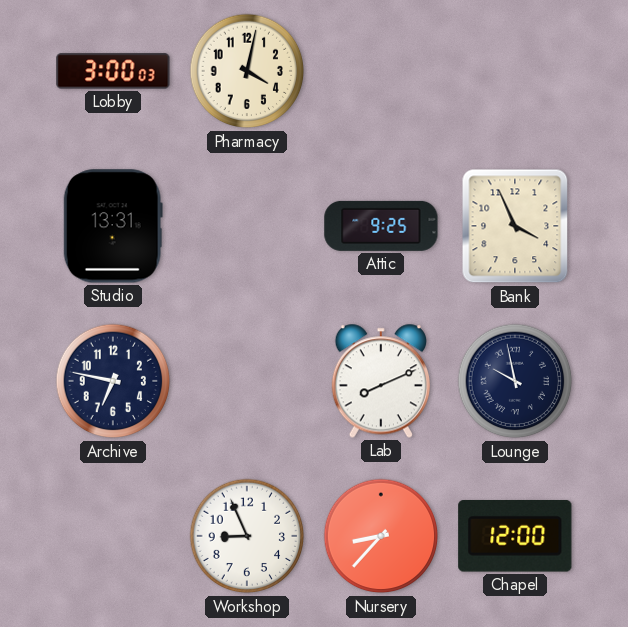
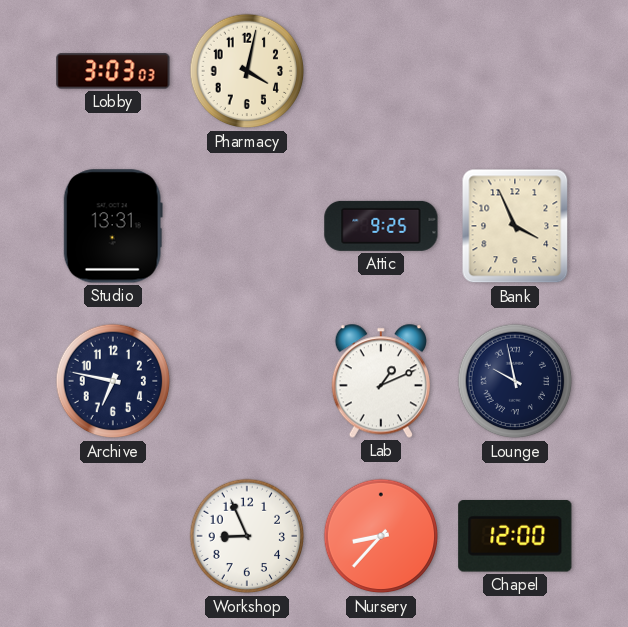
Lobby: 3:00 -> 3:03 (113, 71)
Lab: 8:11 -> 1:11 (381, 381)
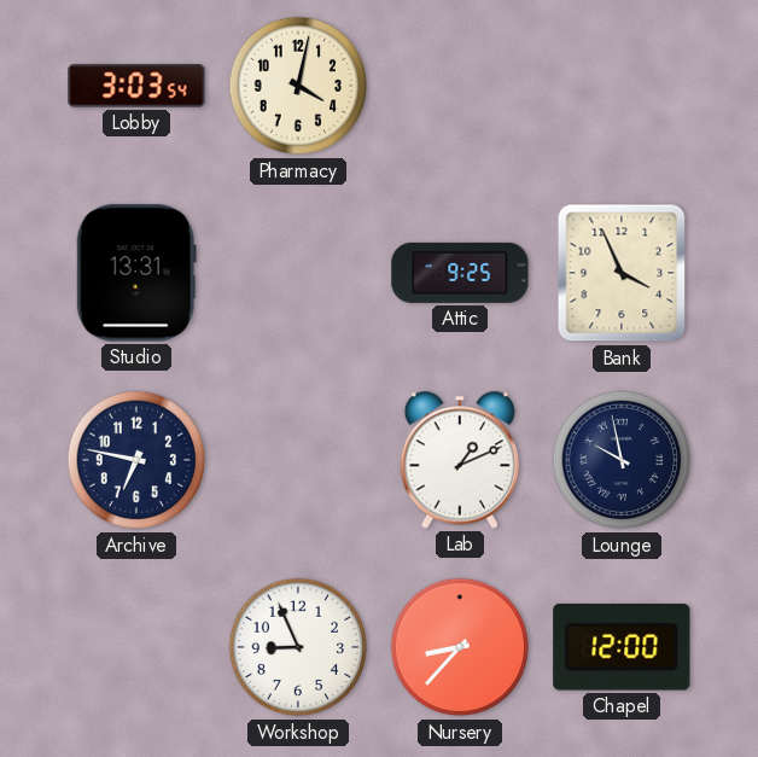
Lobby: 3:03:03 -> 3:03:54 (136, 86)
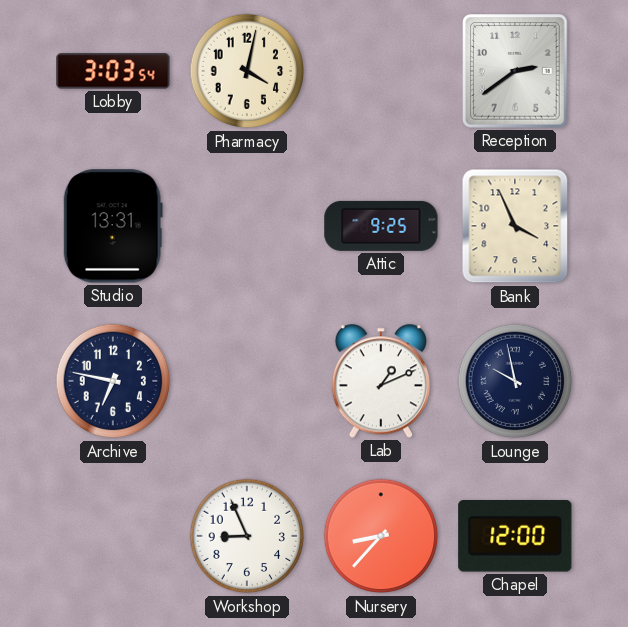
Reception: none -> 2:39 (515, 71)
